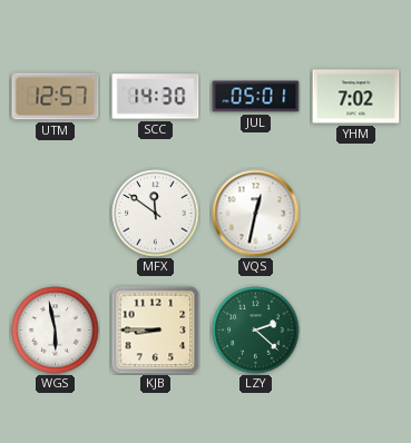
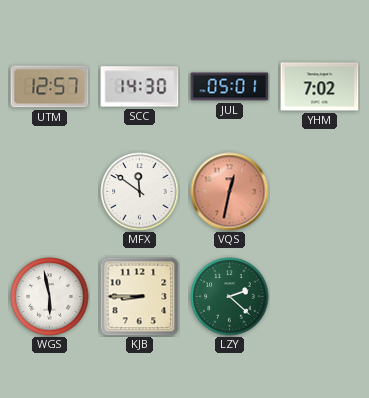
VQS dial: white -> salmon (230, 192)
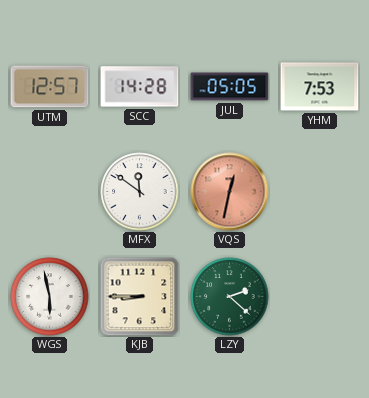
SCC: 14:30 -> 14:28 (140, 87)
JUL: 05:01 -> 05:05 (230, 87)
YHM: 7:02 -> 7:53 (320, 87)
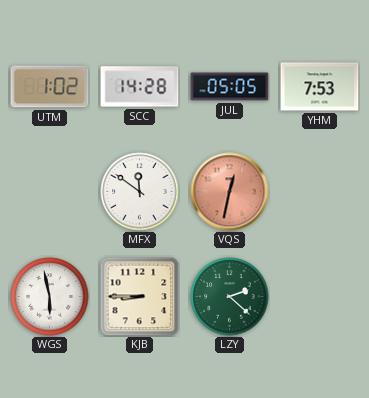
UTM: 12:57 -> 1:02 (50, 87)
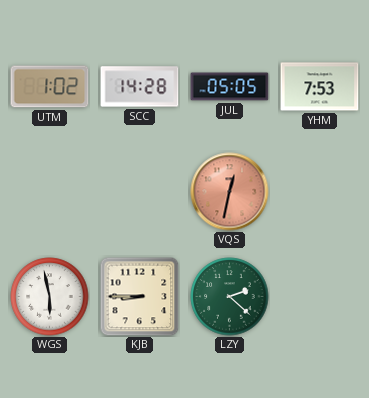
MFX: 11:51 -> none (140, 192)
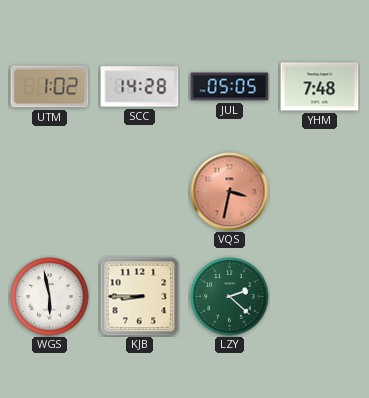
YHM: 7:53 -> 7:48 (320, 87)
VQS: 12:32 -> 3:32 (230, 192)
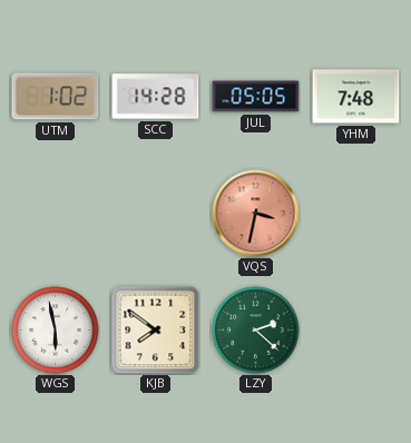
KJB: 8:45 -> 7:51 (156, 331)
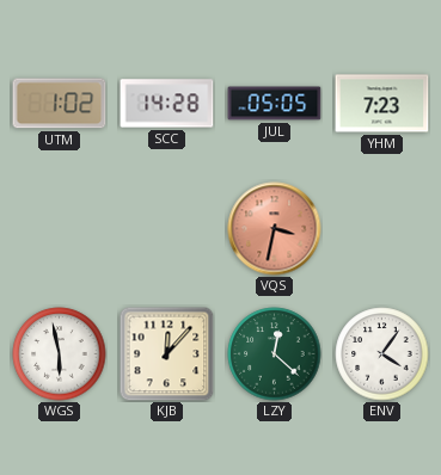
YHM: 7:48 -> 7:23 (382, 104)
KJB: 7:51 -> 12:07 (167, 354)
LZY: 2:22 -> 12:22 (275, 354)
ENV: none -> 4:06 (382, 354)
